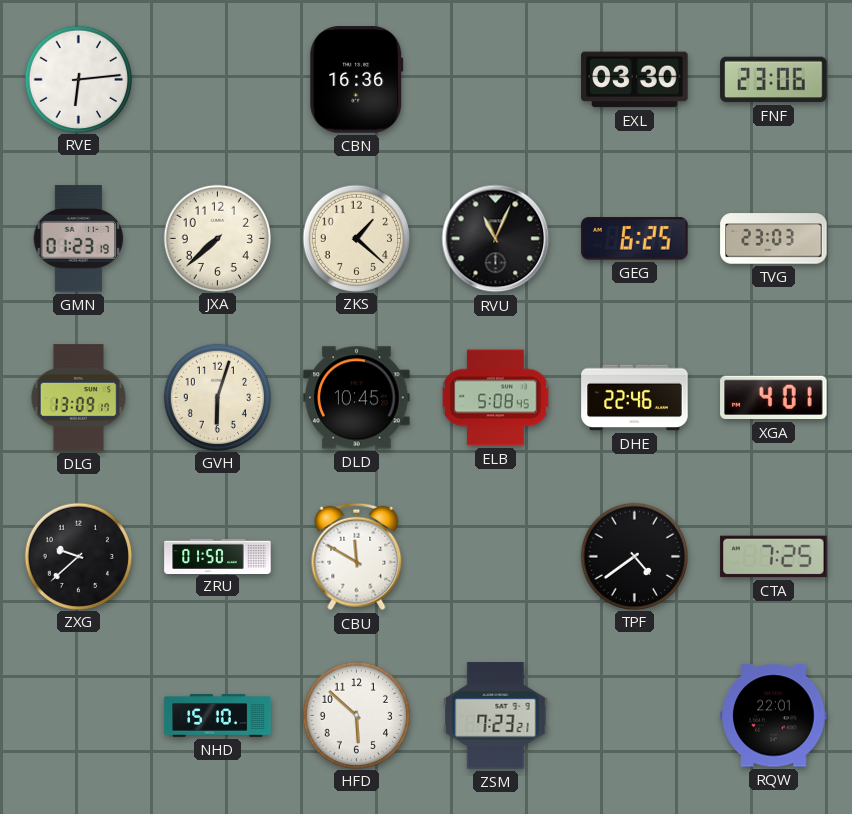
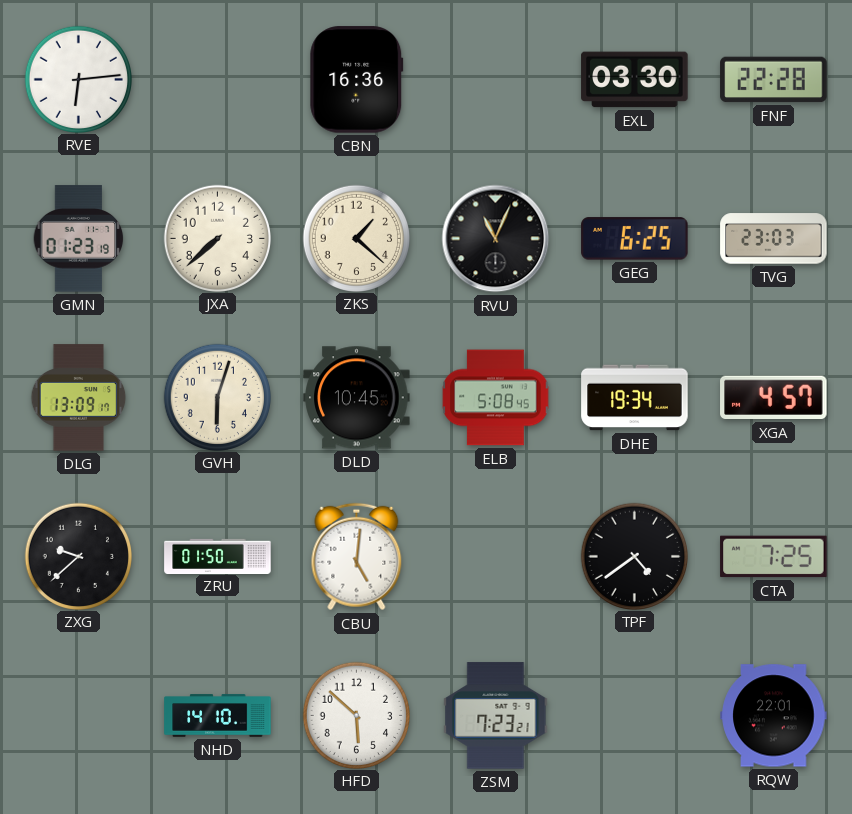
FNF: 23:06 -> 22:28 (774, 80)
DHE: 22:46 -> 19:34 (635, 398)
XGA: 4:01 -> 4:57 (774, 398)
CBU: 11:50 -> 5:01 (357, 557)
NHD: 15:10 -> 14:10 (218, 716)
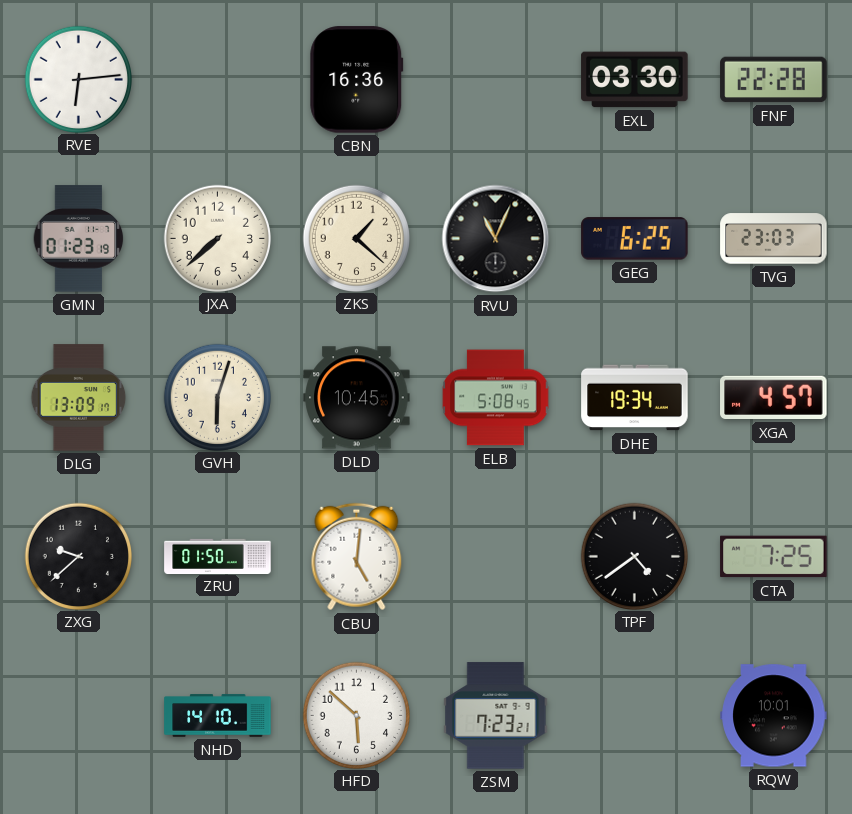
RQW: 22:01 -> 10:01 (774, 716)
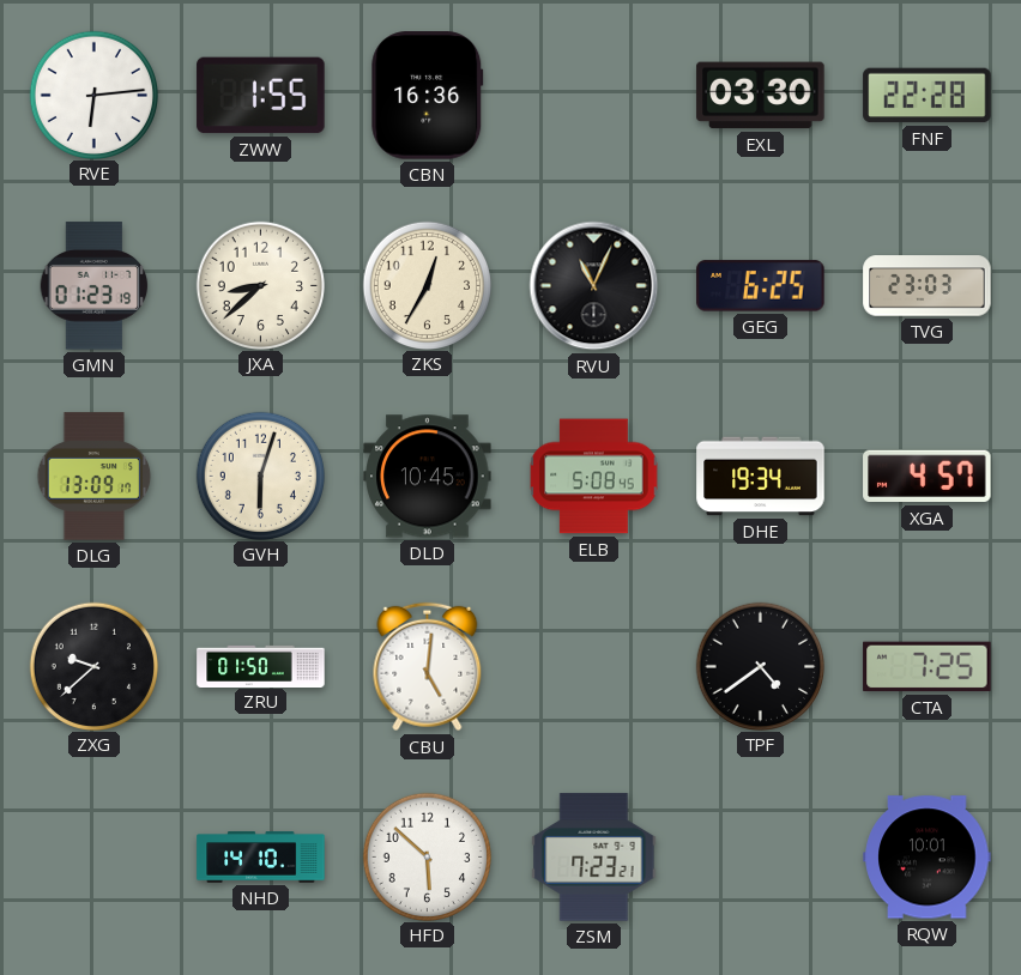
ZWW: none -> 1:55 (261, 96)
JXA: 7:38 -> 8:38 (260, 285)
ZKS: 1:22 -> 12:35 (427, 285)
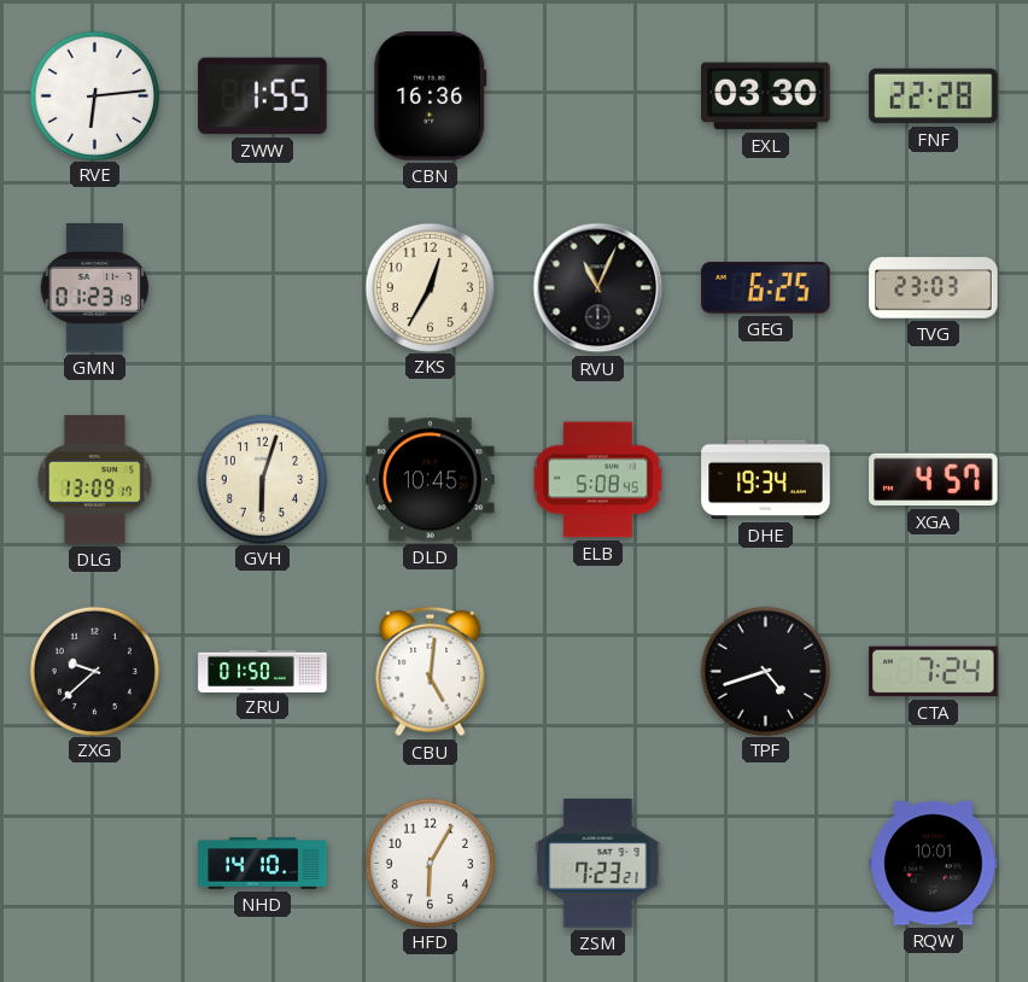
JXA: 8:38 -> none (260, 285)
TPF: 4:39 -> 4:42 (765, 671)
CTA: 7:25 -> 7:24 (934, 672)
HFD: 5:52 -> 6:05 (430, 863)
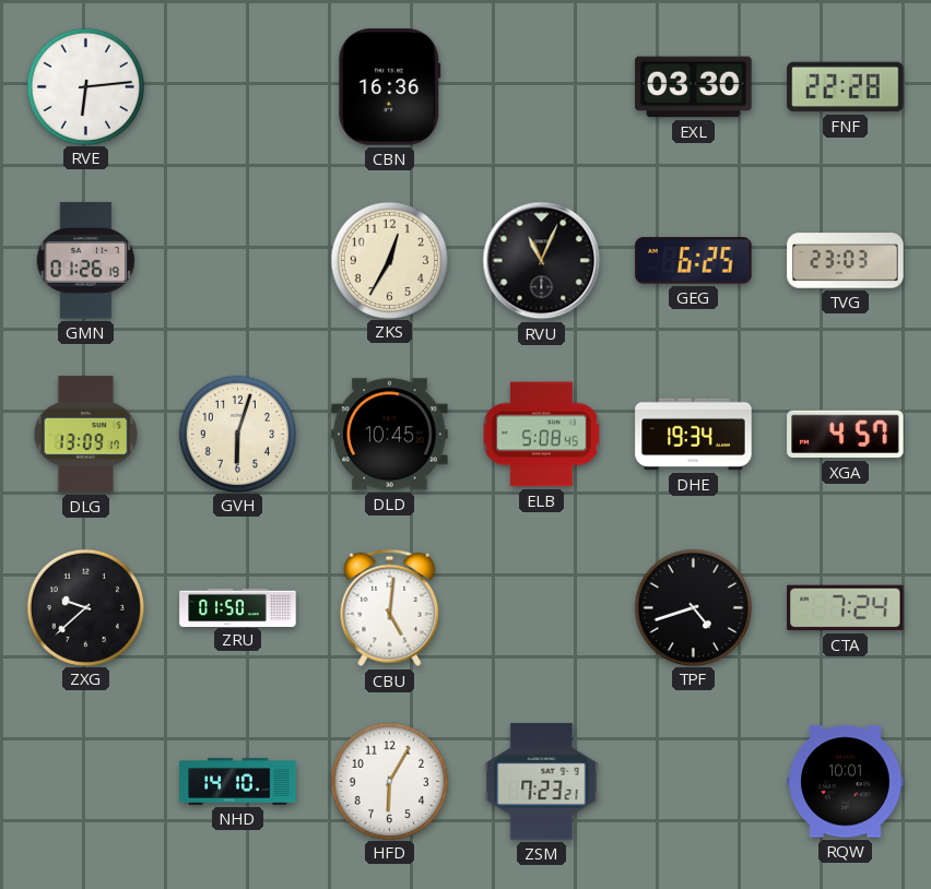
ZWW: 1:55 -> none (263, 97)
GMN: 01:23 -> 01:26 (86, 261)
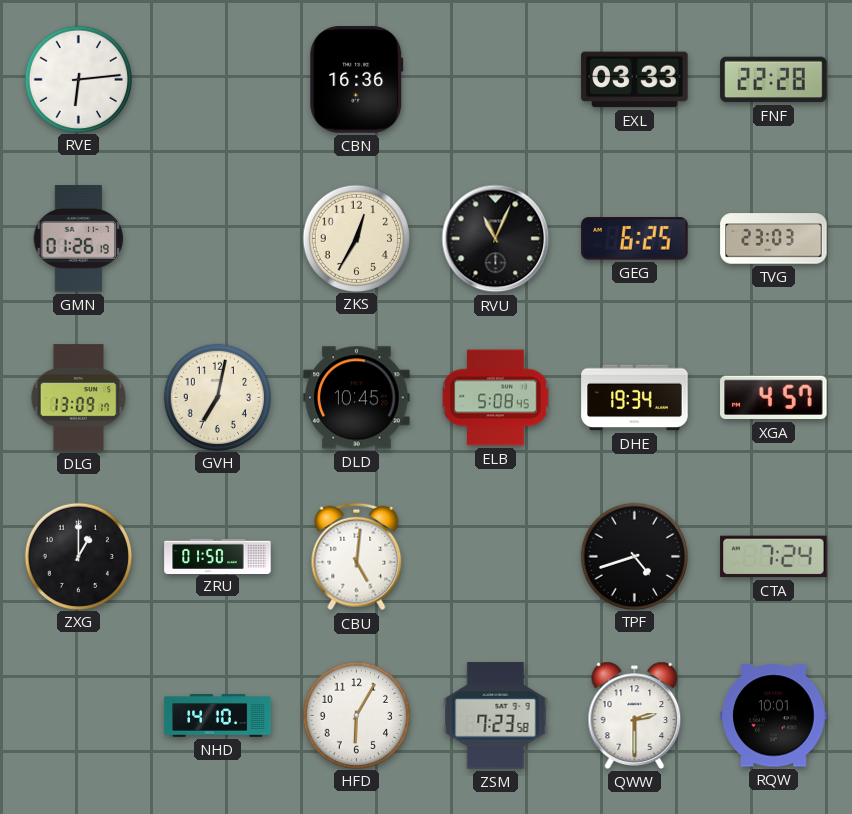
EXL: 03:30 -> 03:33 (635, 80)
GVH: 6:03 -> 7:02 (217, 397)
ZXG: 9:38 -> 1:00 (78, 556)
ZSM: 7:23:21 -> 7:23:58 (496, 716)
QWW: none -> 2:30 (635, 715)
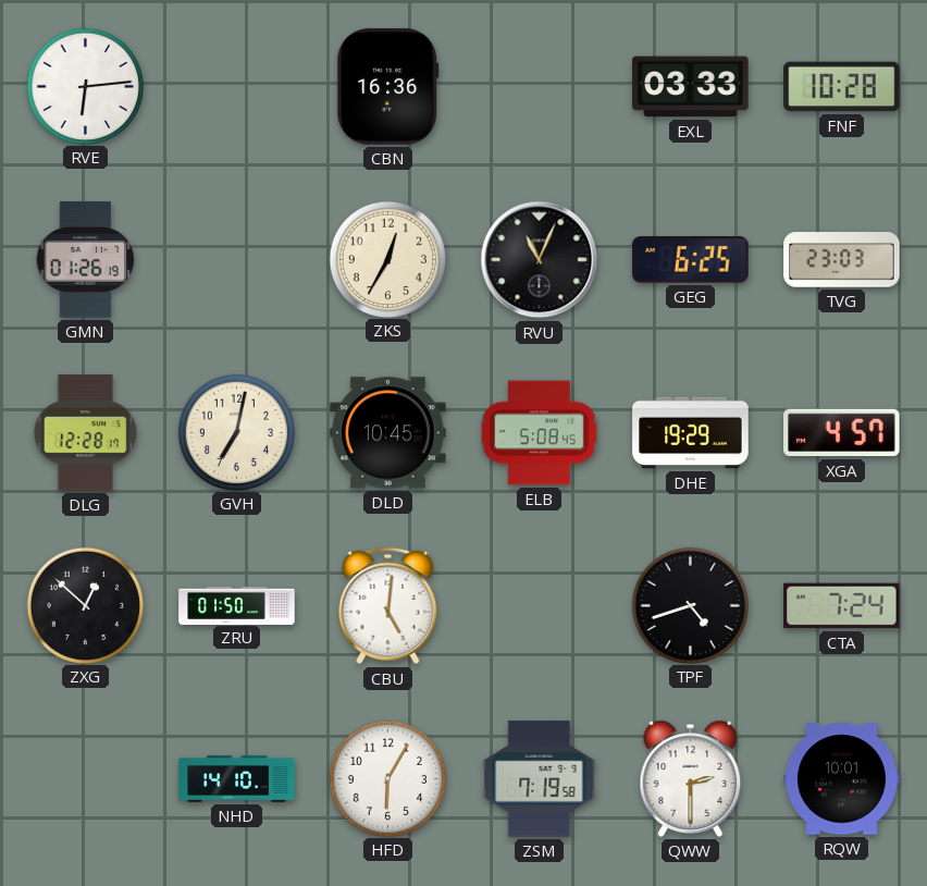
FNF: 22:28 -> 10:28 (842, 87)
DLG: 13:09 -> 12:28 (86, 433)
DHE: 19:34 -> 19:29 (691, 433)
ZXG: 1:00 -> 12:52 (85, 605)
ZSM: 7:23 -> 7:19 (540, 779)
